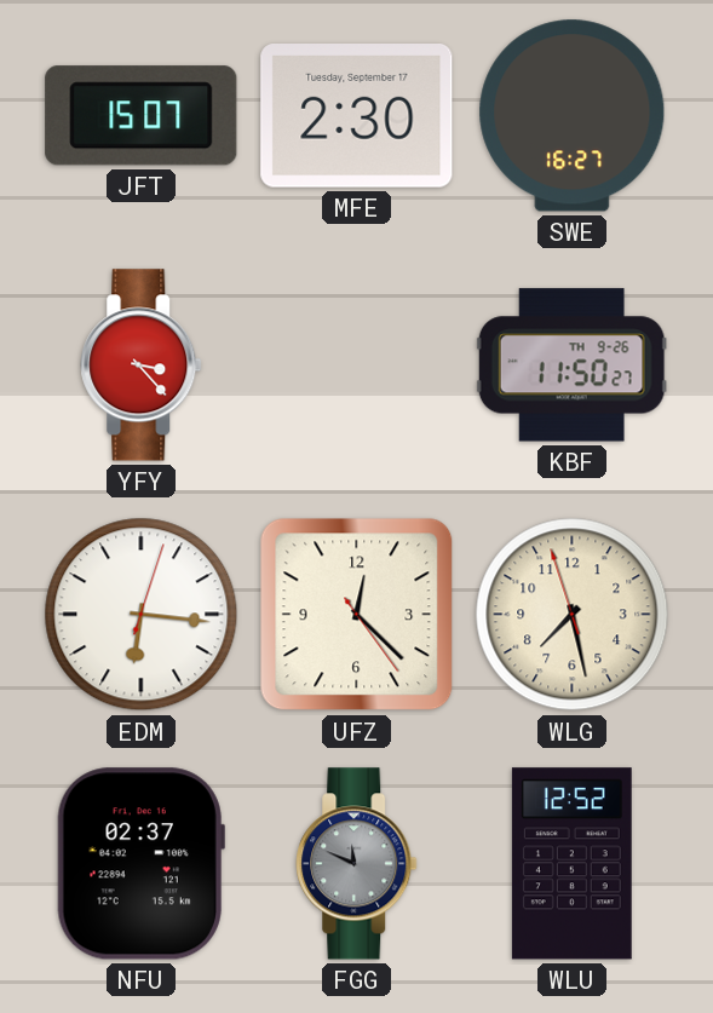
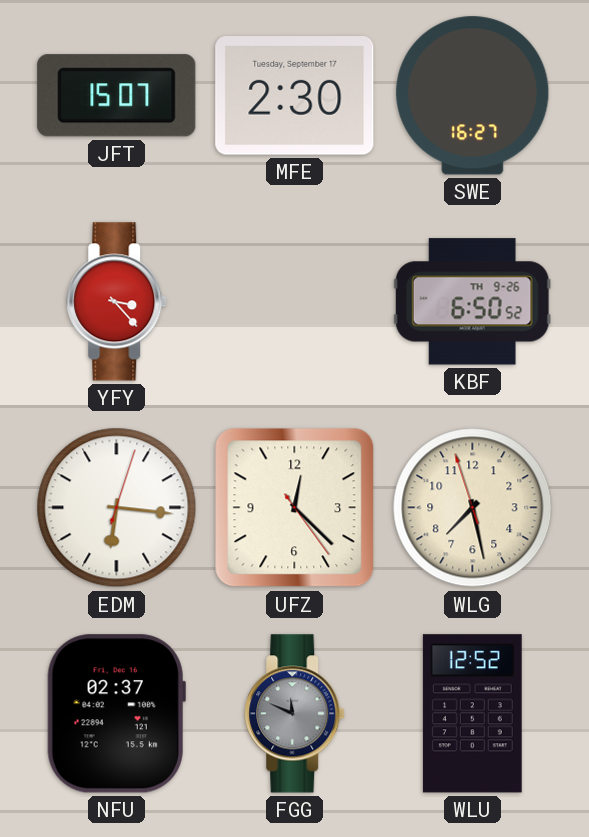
KBF: 11:50 -> 6:50 (472, 302)
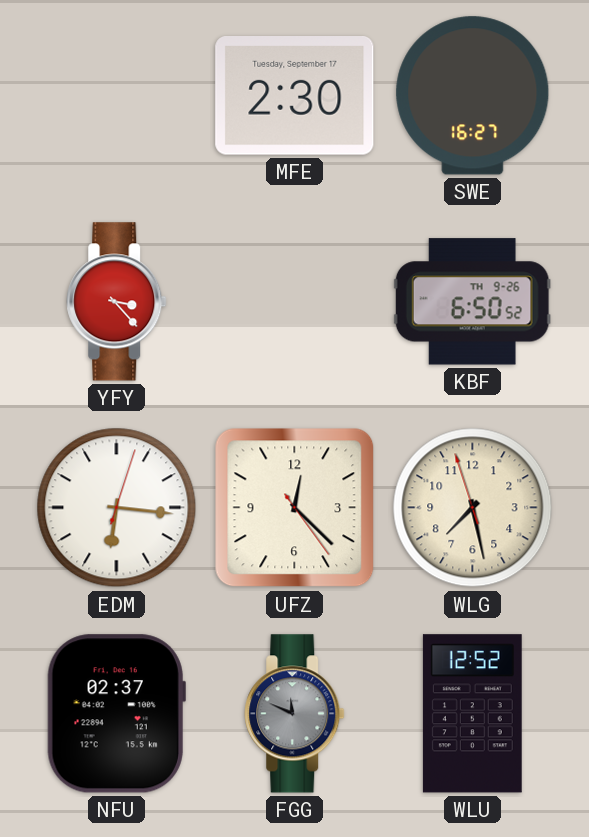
JFT: 15:07 -> none (117, 96)
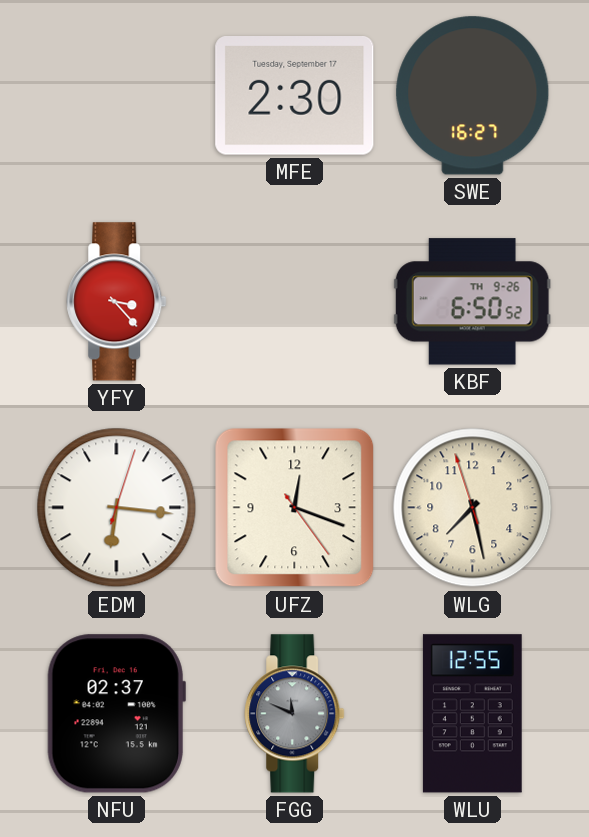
UFZ: 12:22 -> 12:18 (295, 508)
WLU: 12:52 -> 12:55 (472, 714)
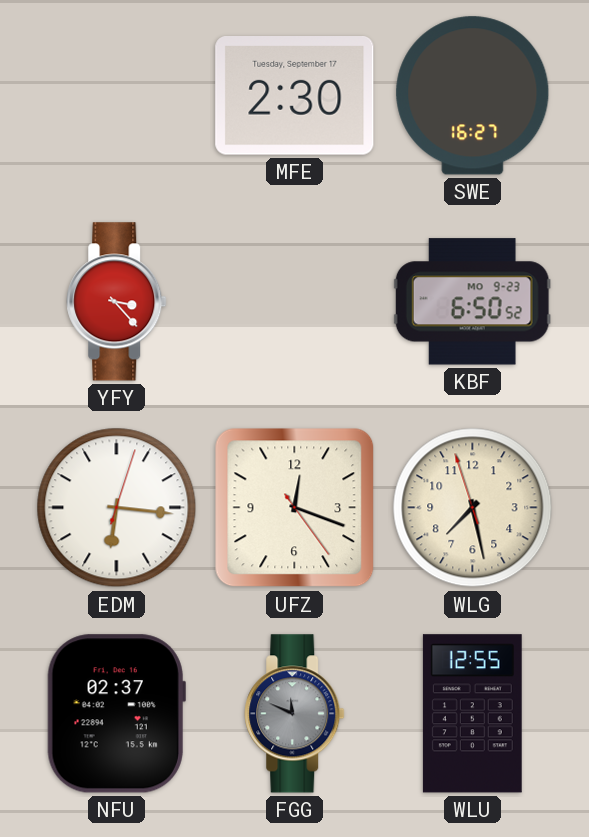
KBF date: TH 9-26 -> MO 9-23 (472, 302)
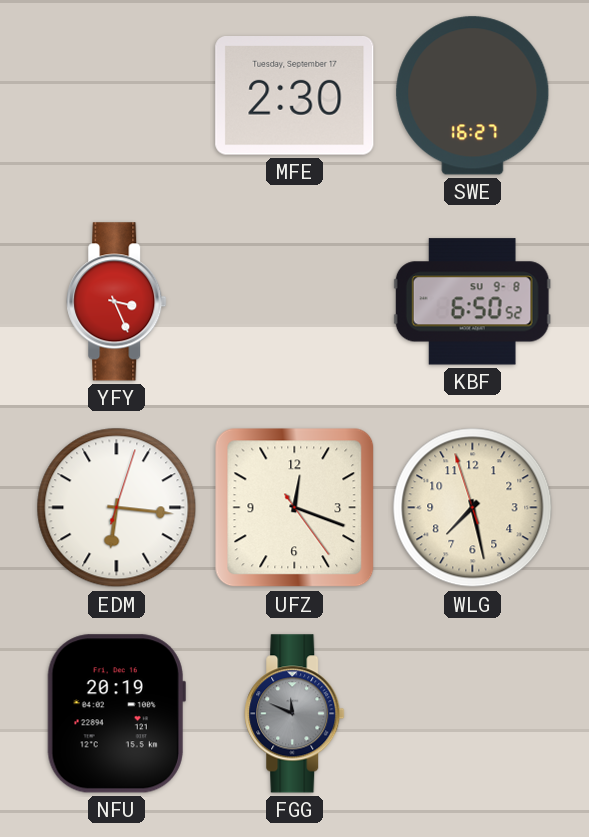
YFY: 3:23 -> 3:26 (117, 302)
KBF date: MO 9-23 -> SU 9-8 (472, 302)
NFU: 02:37 -> 20:19 (116, 714)
WLU: 12:55 -> none (472, 714)
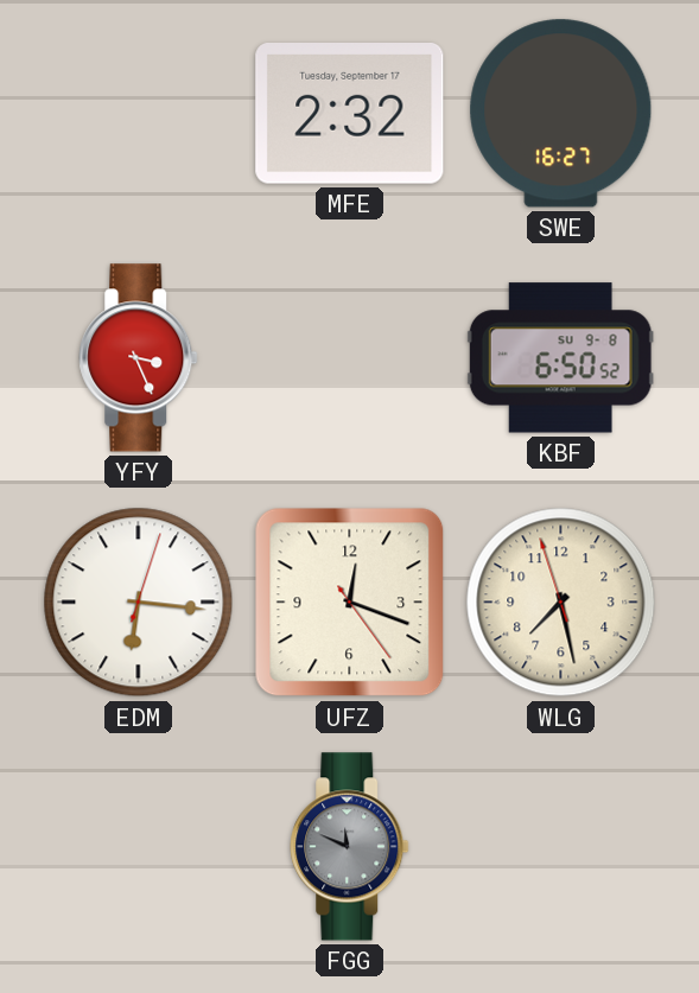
MFE: 2:30 -> 2:32 (350, 114)
NFU: 20:19 -> none (116, 714)
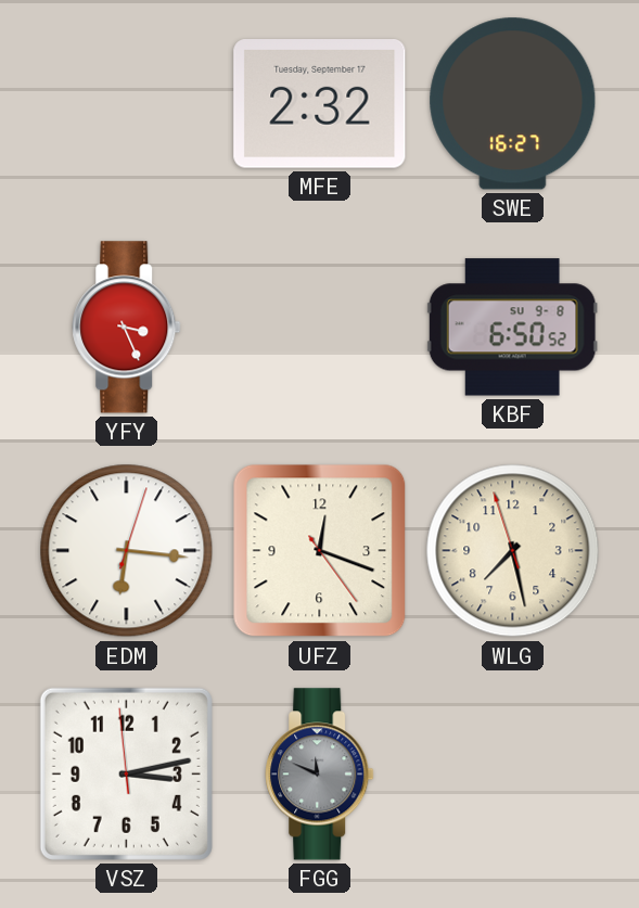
VSZ: none -> 3:12 (126, 773)
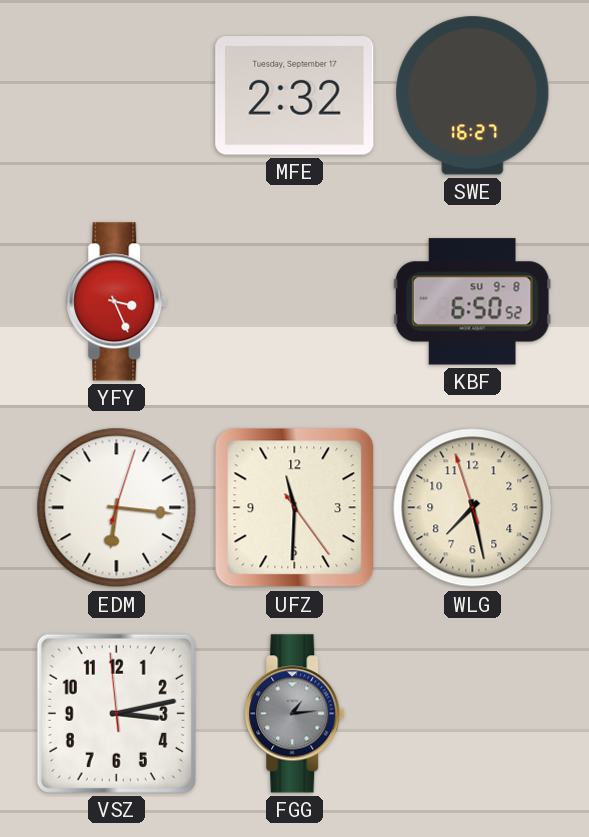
UFZ: 12:18 -> 11:30 (295, 508)
FGG: 11:49 -> 1:14 (295, 714)
